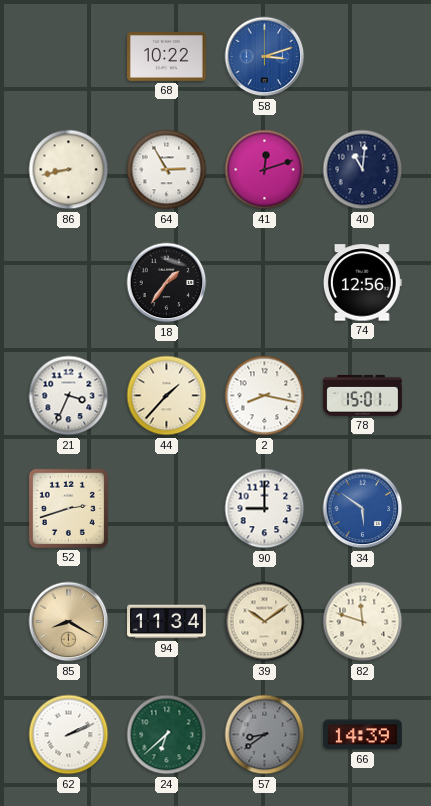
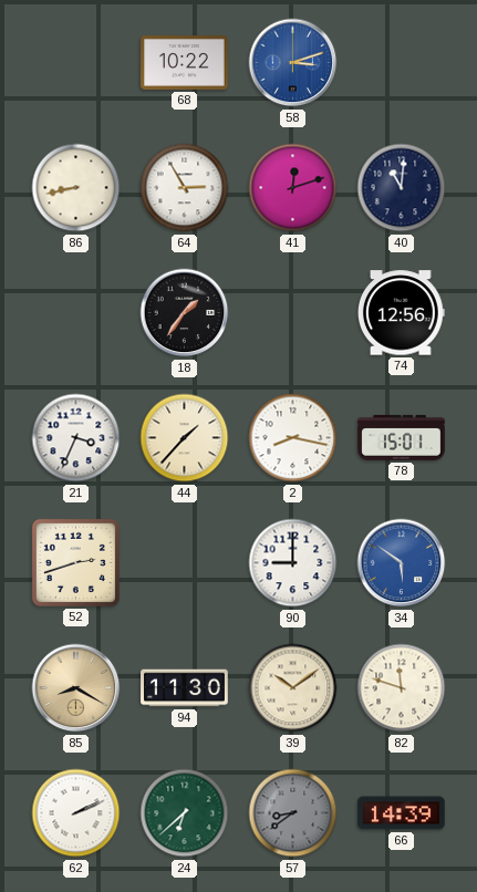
94: 11:34 -> 11:30 (185, 688)
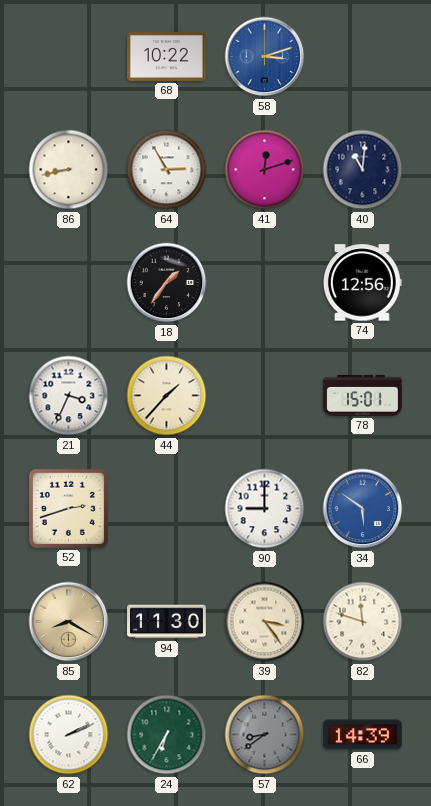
2: 8:17 -> none (293, 438)
39: 10:09 -> 3:24 (265, 622)
24: 6:38 -> 6:35 (167, 735)
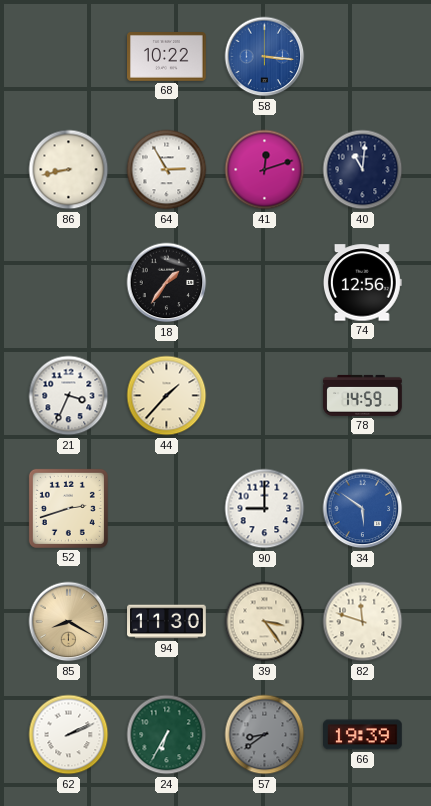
58: 3:12 -> 3:16 (265, 57)
78: 15:01 -> 14:59 (363, 395)
66: 14:39 -> 19:39 (363, 735)
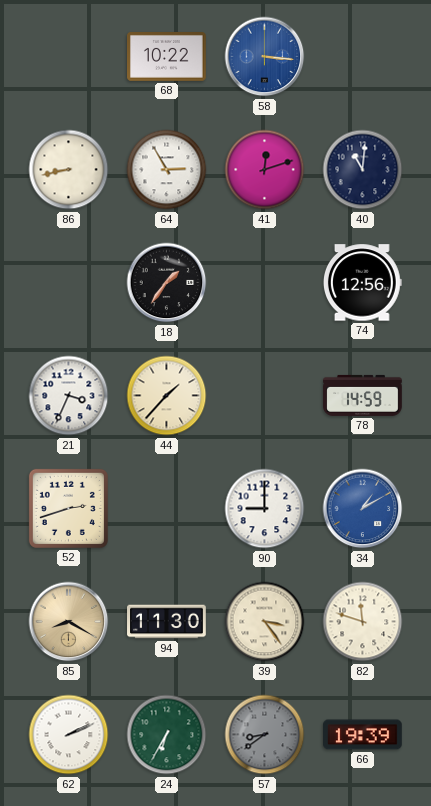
34: 5:51 -> 1:10 (363, 509)
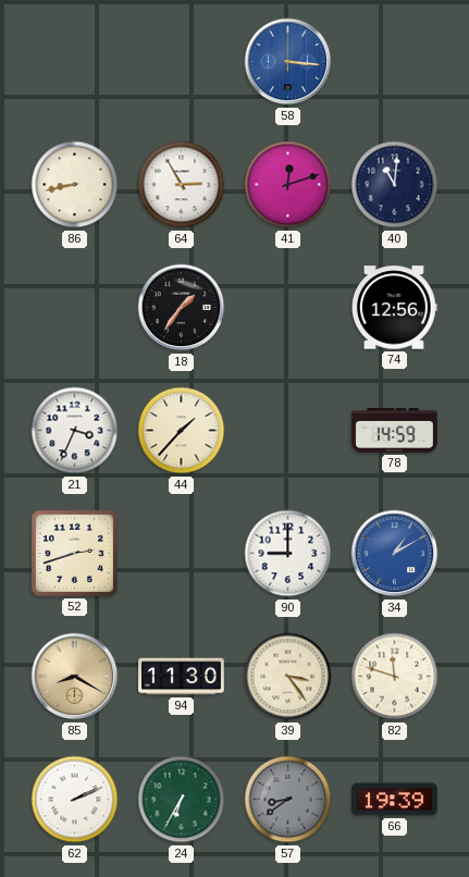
68: 10:22 -> none (167, 57)
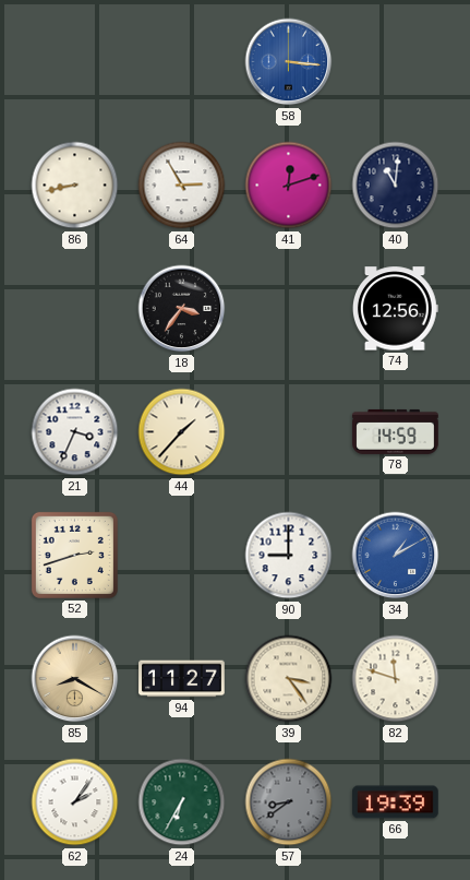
18: 1:36 -> 3:36 (182, 309)
94: 11:30 -> 11:27 (182, 679)
62: 2:11 -> 2:06 (75, 802)
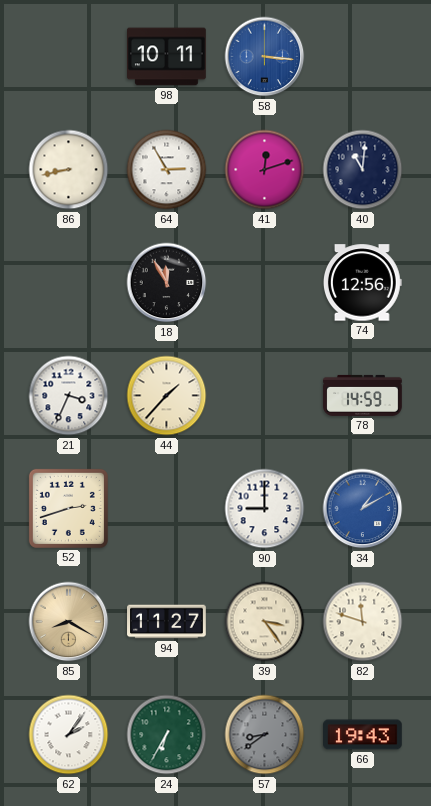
98: none -> 10:11 (167, 57)
18: 3:36 -> 11:55 (167, 283)
66: 19:39 -> 19:43 (363, 735)
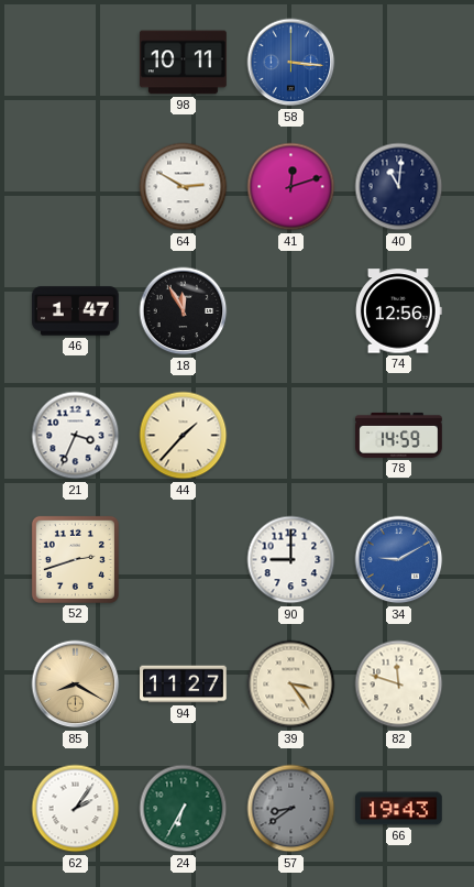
86: 8:43 -> none (69, 170)
64: 2:55 -> 2:50 (184, 187)
46: none -> 1:47 (76, 311)
34: 1:10 -> 9:10 (399, 560)
